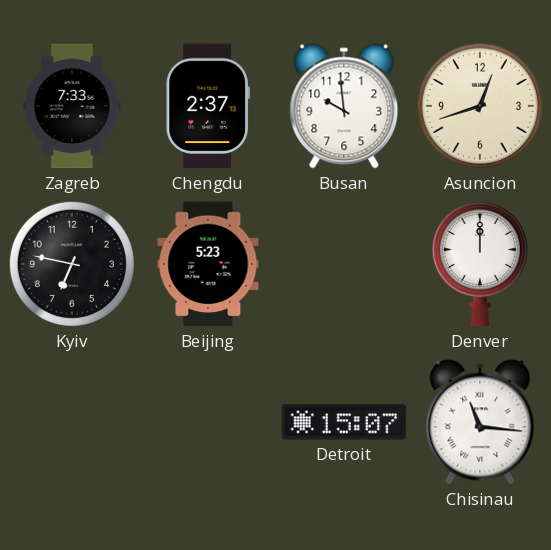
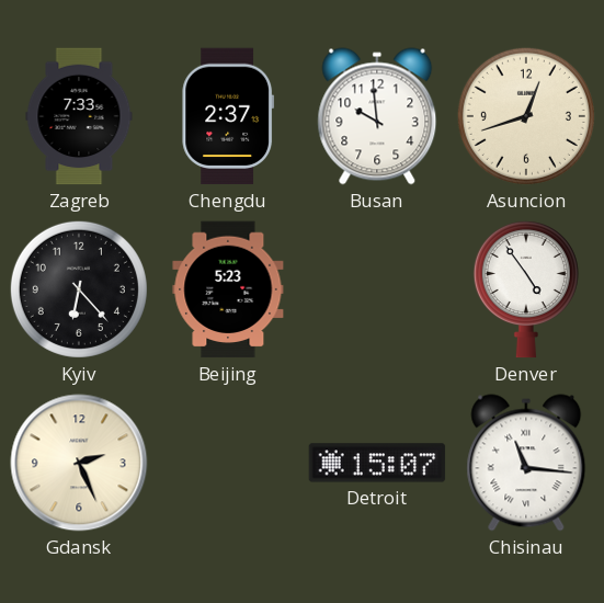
Kyiv: 6:47 -> 6:23 (79, 289)
Denver: 12:00 -> 4:54 (526, 289)
Gdansk: none -> 2:26 (79, 463)
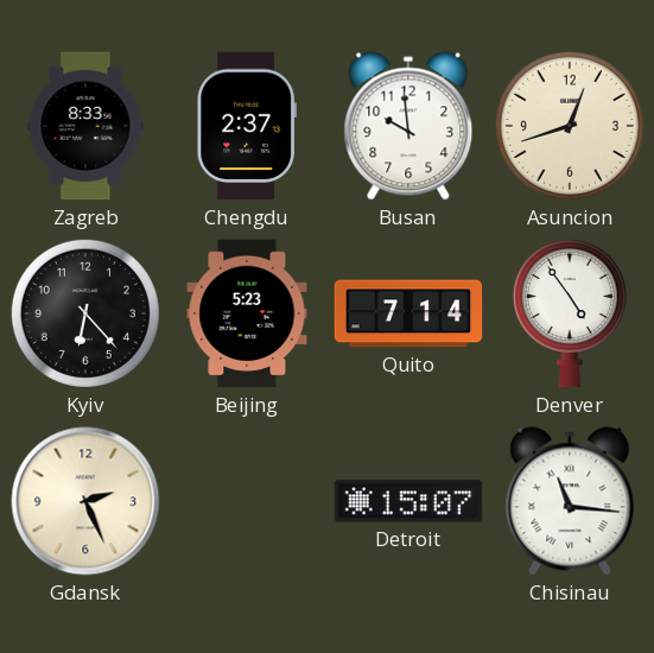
Zagreb: 7:33 -> 8:33 (85, 126)
Quito: none -> 7:14 (408, 313)
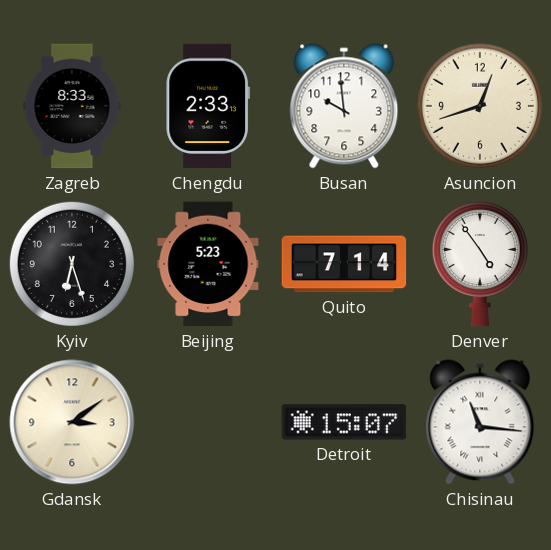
Chengdu: 2:37 -> 2:33 (208, 106)
Kyiv: 6:23 -> 6:27 (72, 264)
Gdansk: 2:26 -> 3:09 (72, 422)
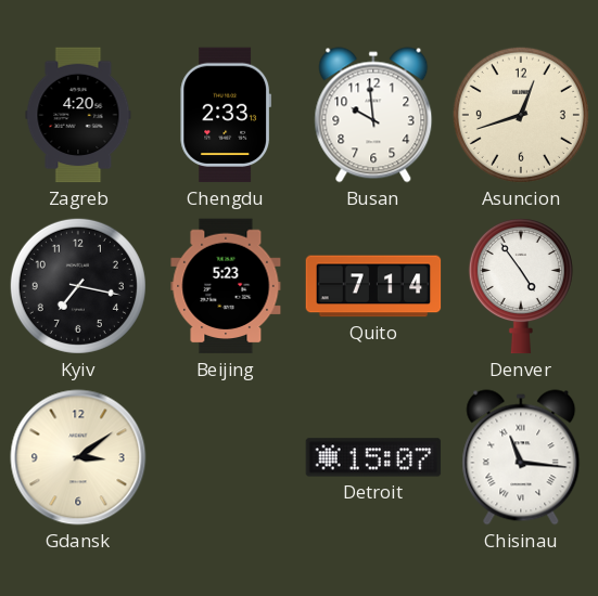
Zagreb: 8:33 -> 4:20 (78, 115)
Kyiv: 6:27 -> 7:17 (78, 286)
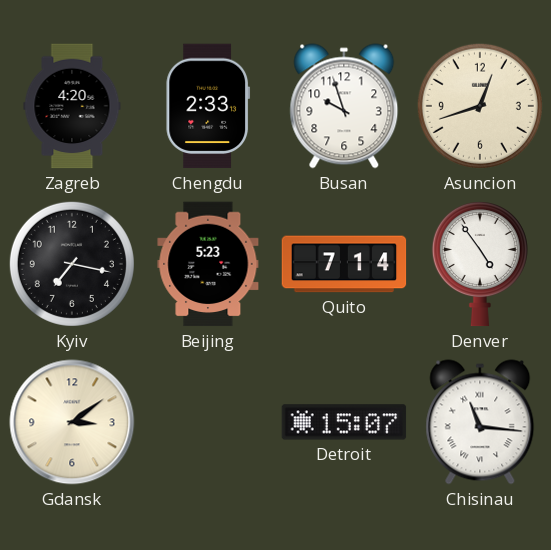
Busan: 9:59 -> 9:57 (344, 106)
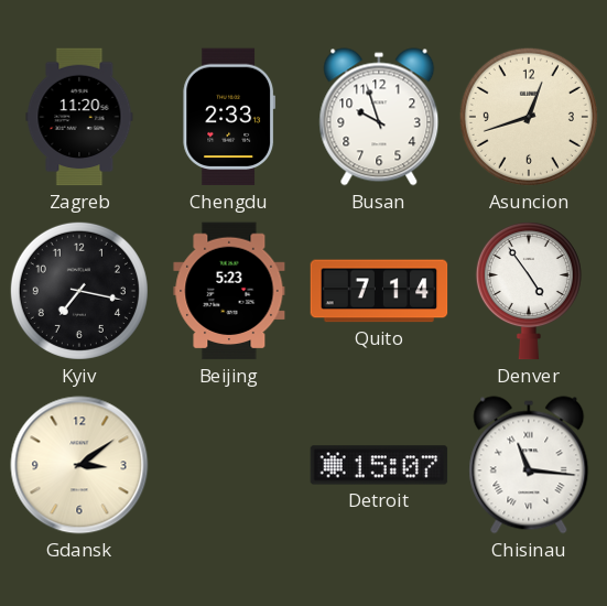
Zagreb: 4:20 -> 11:20 (79, 117)
